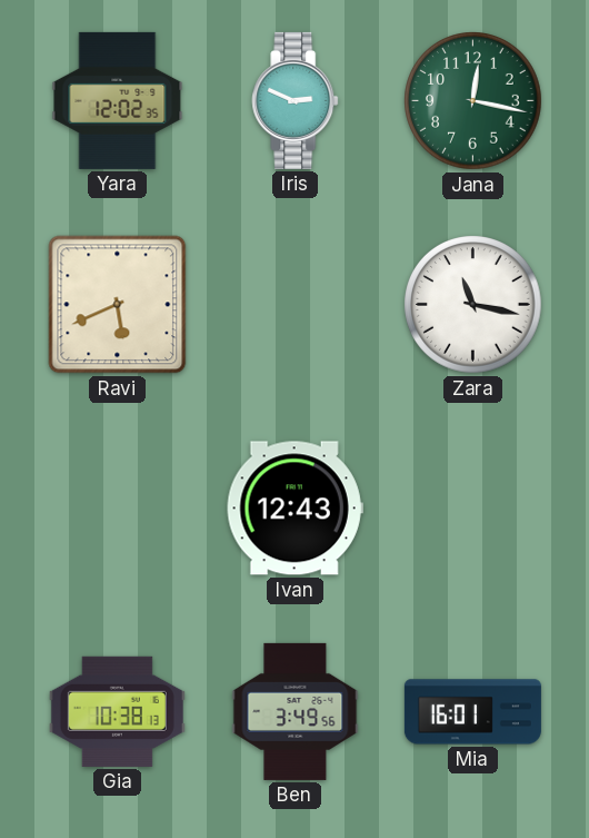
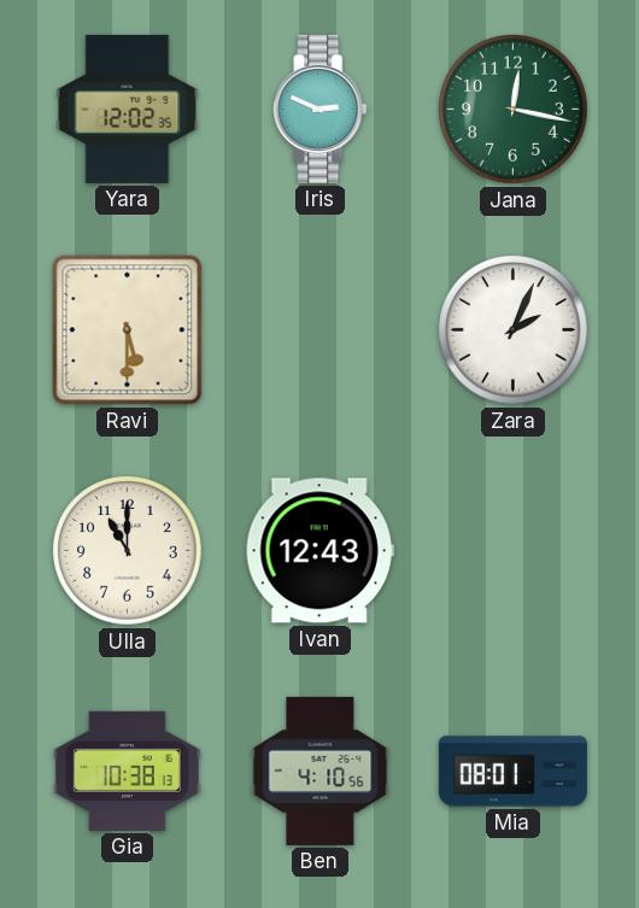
Ravi: 5:41 -> 5:30 (128, 330)
Zara: 11:17 -> 2:04 (514, 330)
Ulla: none -> 11:00 (128, 551)
Ben: 3:49 -> 4:10 (321, 771)
Mia: 16:01 -> 08:01 (512, 772)
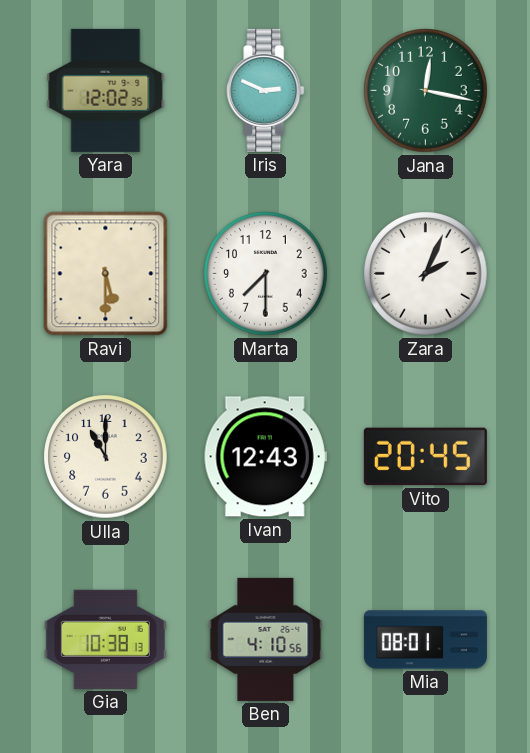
Marta: none -> 7:30 (266, 274)
Vito: none -> 20:45 (425, 457)
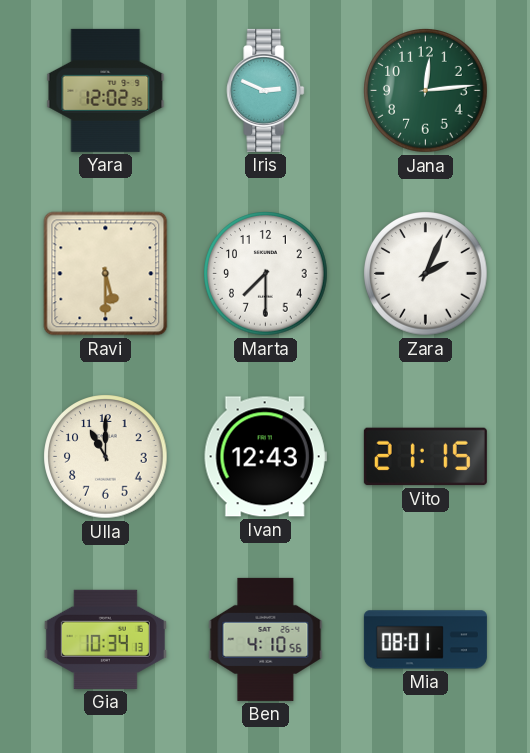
Jana: 12:17 -> 12:14 (426, 91)
Vito: 20:45 -> 21:15 (425, 457)
Gia: 10:38 -> 10:34 (105, 639)
